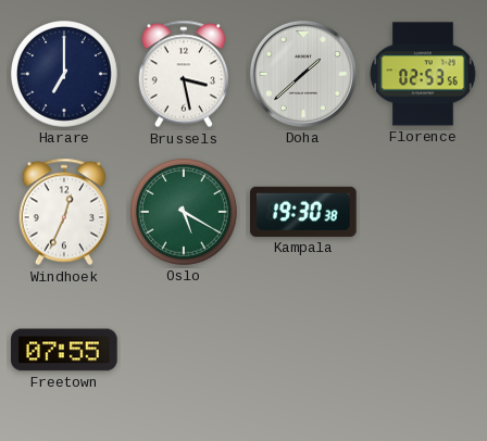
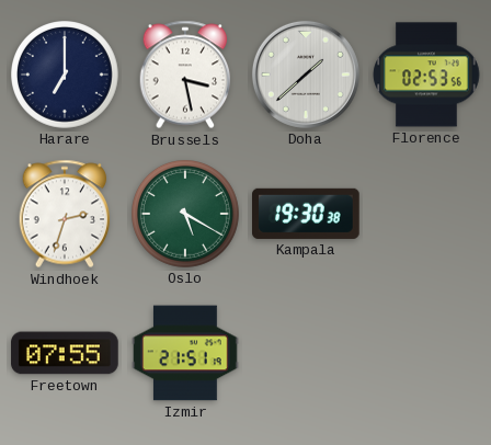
Windhoek: 12:34 -> 2:33 (65, 214)
Izmir: none -> 21:51 (185, 353)
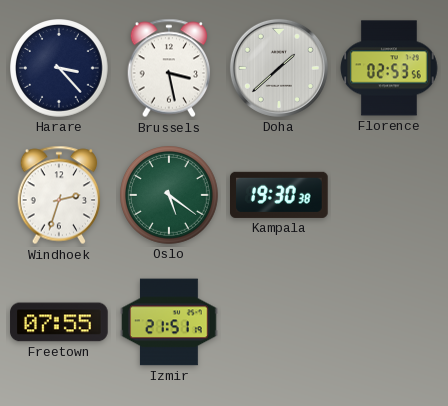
Harare: 7:00 -> 3:23 (60, 69)
Oslo: 5:20 -> 5:21 (170, 196)
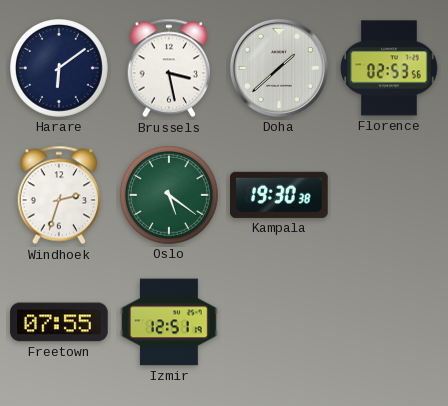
Harare: 3:23 -> 6:09 (60, 69)
Izmir: 21:51 -> 12:51 (169, 322)
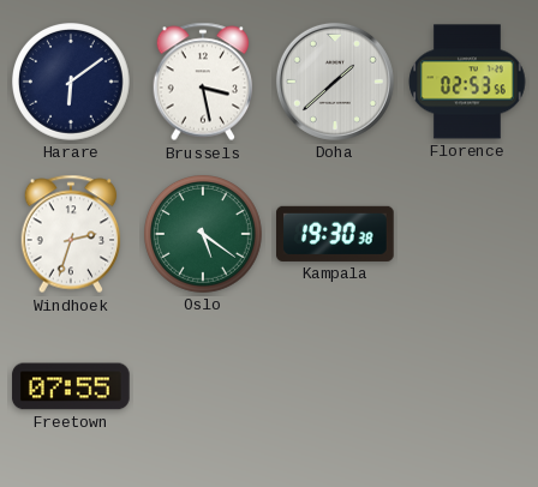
Izmir: 12:51 -> none (169, 322)
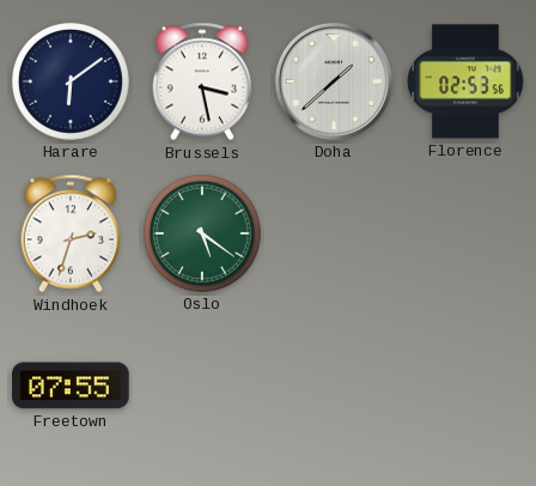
Kampala: 19:30 -> none (336, 234)
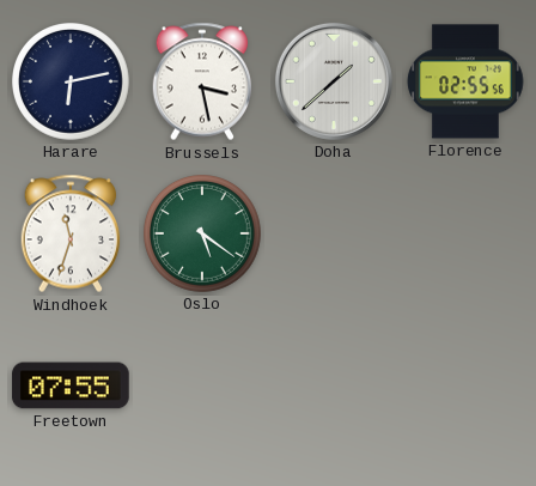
Harare: 6:09 -> 6:13 (72, 83)
Florence: 02:53 -> 02:55 (465, 81)
Windhoek: 2:33 -> 11:33 (71, 233)
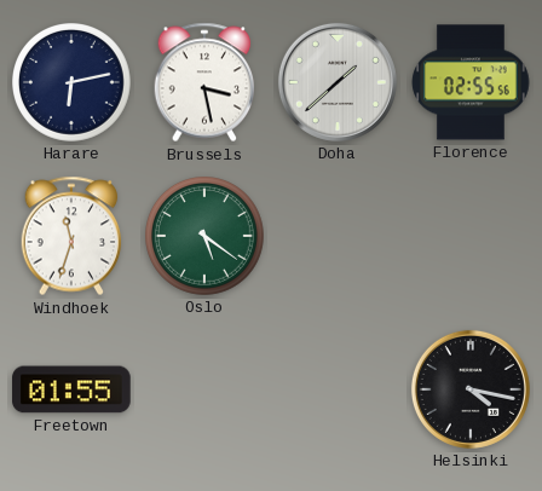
Freetown: 07:55 -> 01:55 (71, 389)
Helsinki: none -> 4:17 (471, 389)
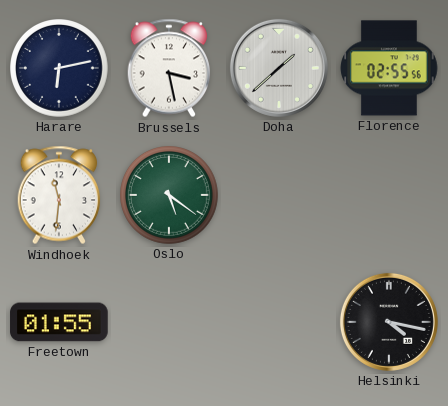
Windhoek: 11:33 -> 11:31 (59, 195)
